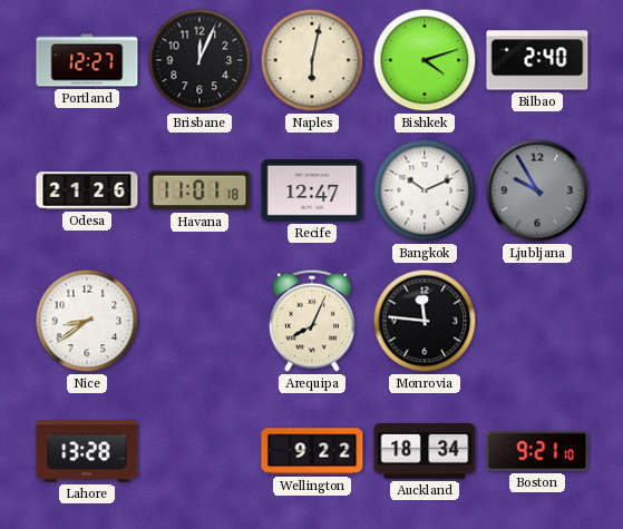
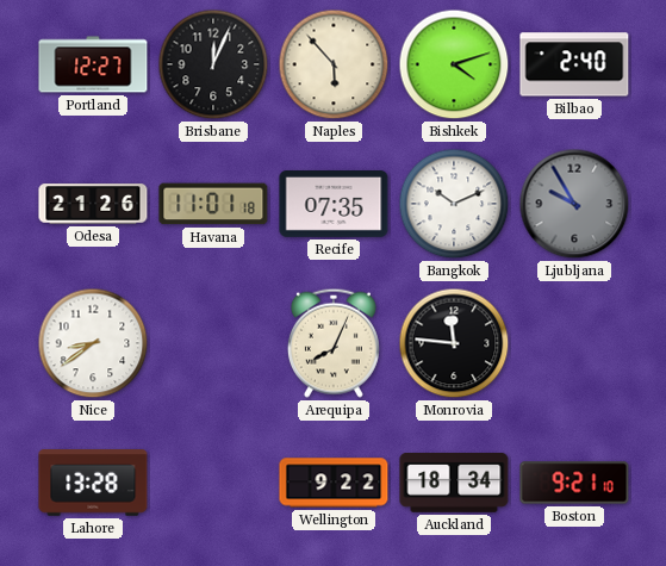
Naples: 6:02 -> 5:53 (334, 64)
Recife: 12:47 -> 07:35 (334, 205)
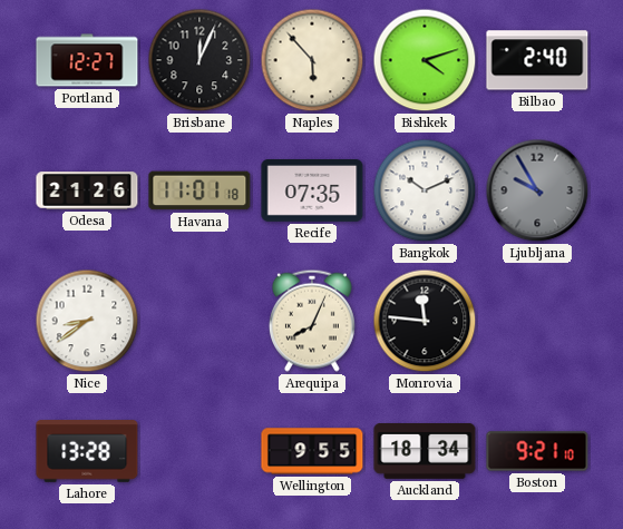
Wellington: 9:22 -> 9:55 (312, 451)
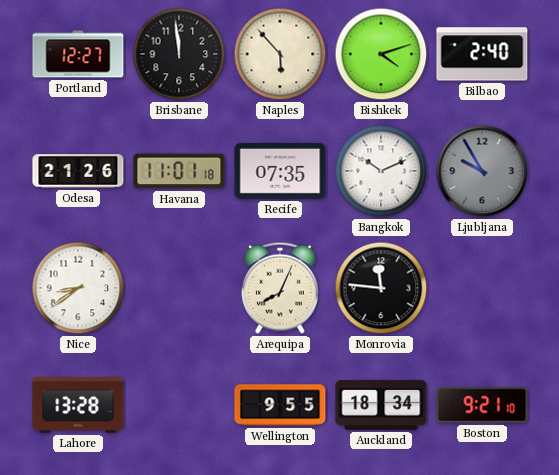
Brisbane: 12:04 -> 11:59 (179, 54)
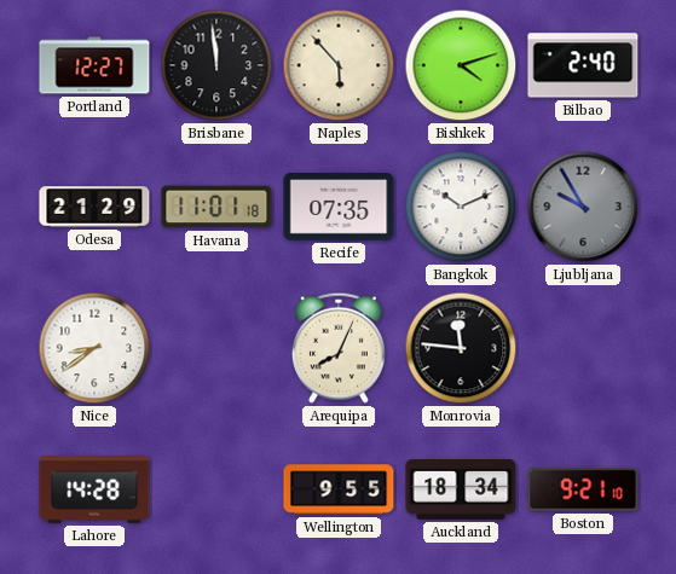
Odesa: 21:26 -> 21:29 (94, 207)
Lahore: 13:28 -> 14:28 (94, 489)
